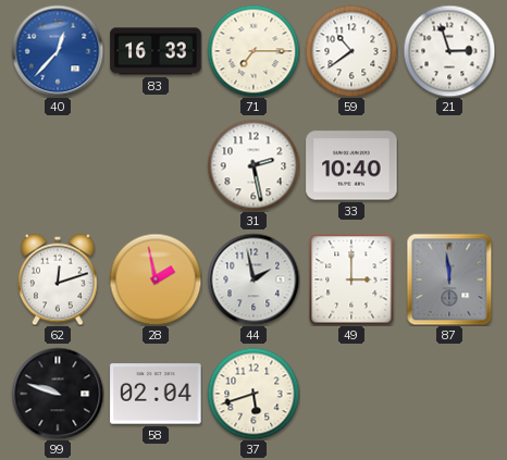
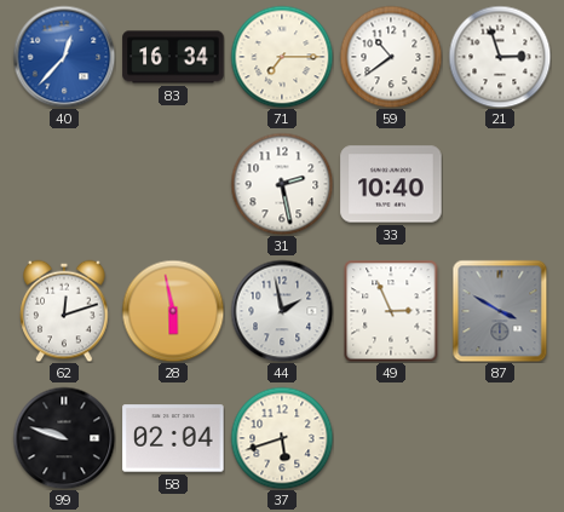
83: 16:33 -> 16:34 (173, 57)
28: 1:58 -> 5:58 (173, 311)
49: 3:00 -> 2:56 (391, 311)
87: 11:59 -> 3:50 (500, 311)
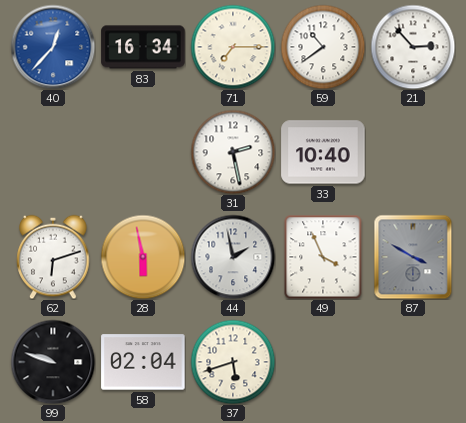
21: 2:57 -> 2:53 (413, 47)
62: 12:12 -> 6:12 (53, 257)
49: 2:56 -> 3:56 (323, 257)
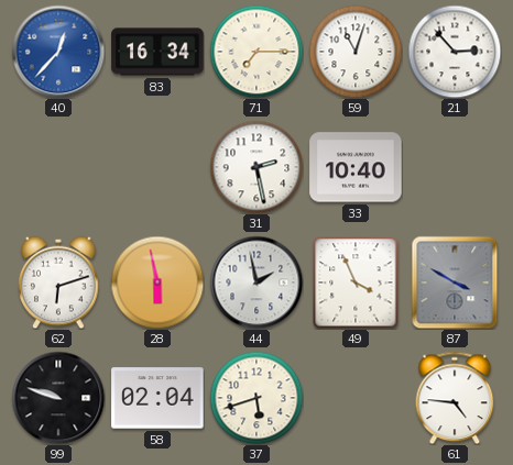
59: 10:39 -> 11:03 (356, 52)
61: none -> 4:46 (455, 398)
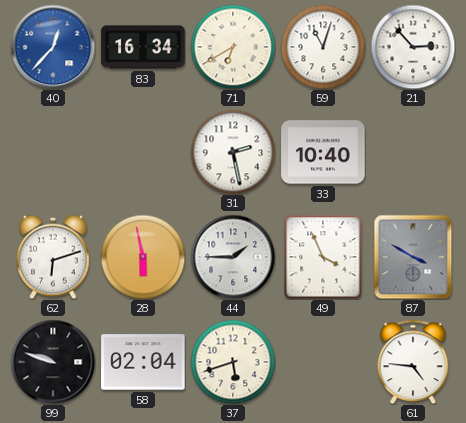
71: 7:15 -> 6:40 (233, 47)
44: 1:58 -> 1:45 (233, 257)
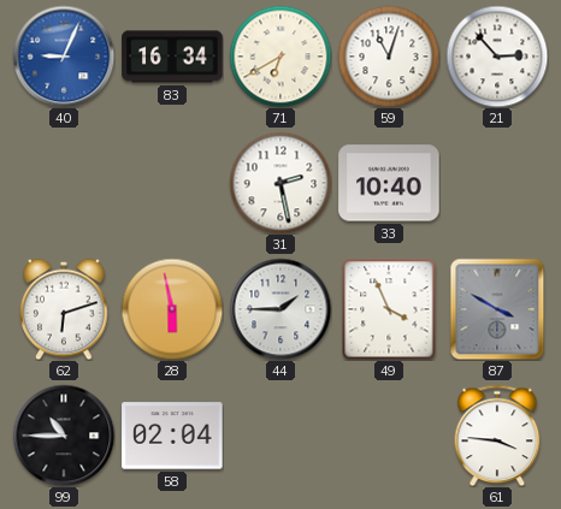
40: 12:37 -> 9:04 (64, 57)
99: 9:48 -> 10:45 (64, 436)
37: 5:42 -> none (233, 362)
61: 4:46 -> 3:46 (497, 436)
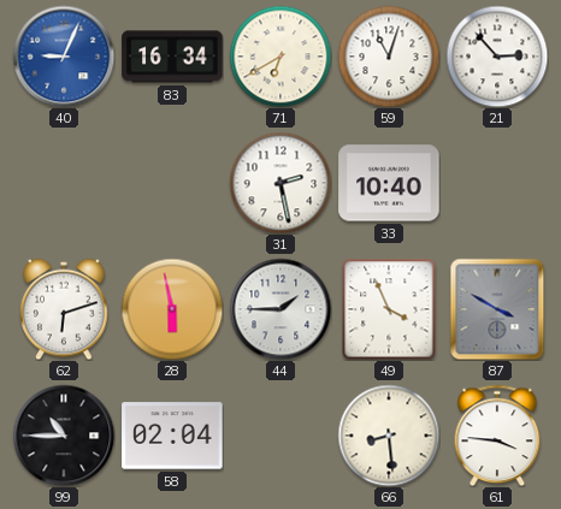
66: none -> 8:29 (389, 436)
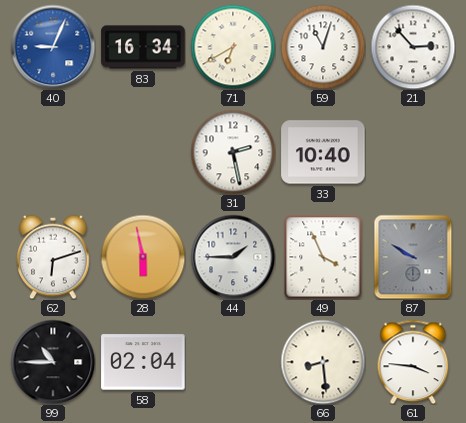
87: 3:50 -> 9:50 (413, 257)
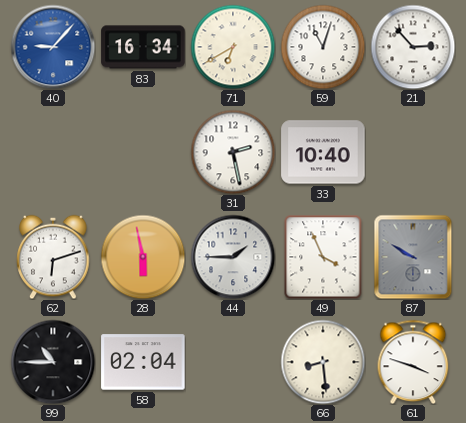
40: 9:04 -> 9:07 (53, 47)
61: 3:46 -> 3:48 (413, 362)
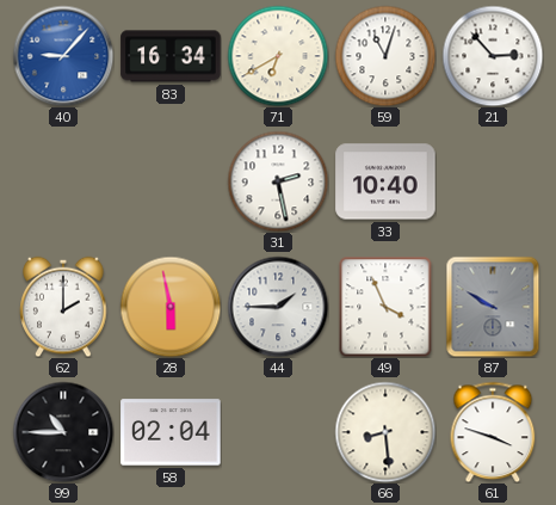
62: 6:12 -> 2:00 (63, 307)
